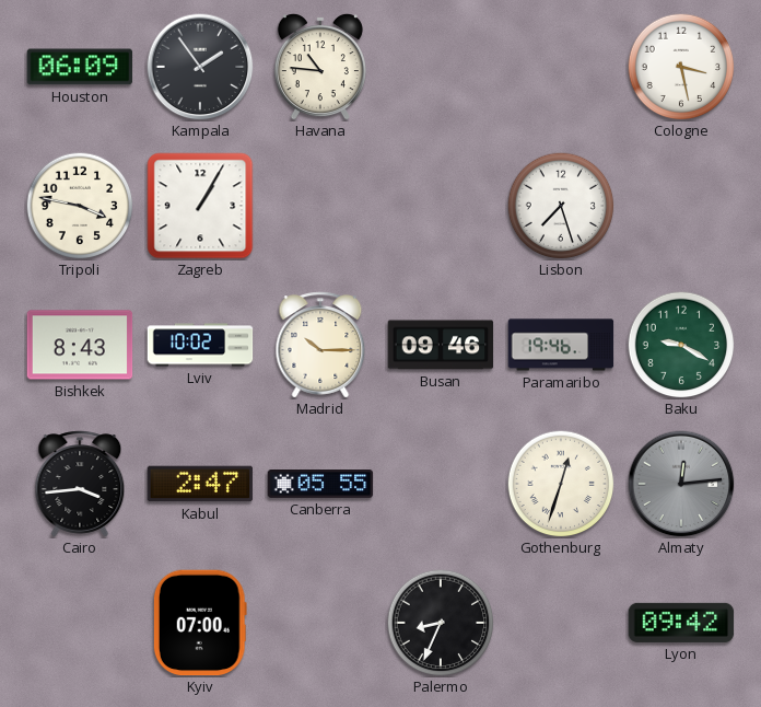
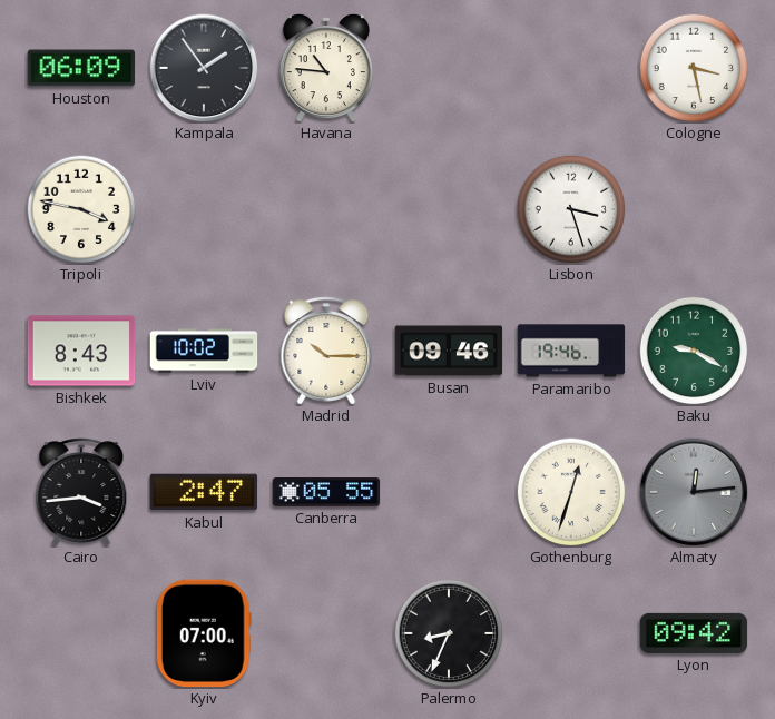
Zagreb: 1:05 -> none (200, 206)
Lisbon: 7:27 -> 3:27 (571, 209)
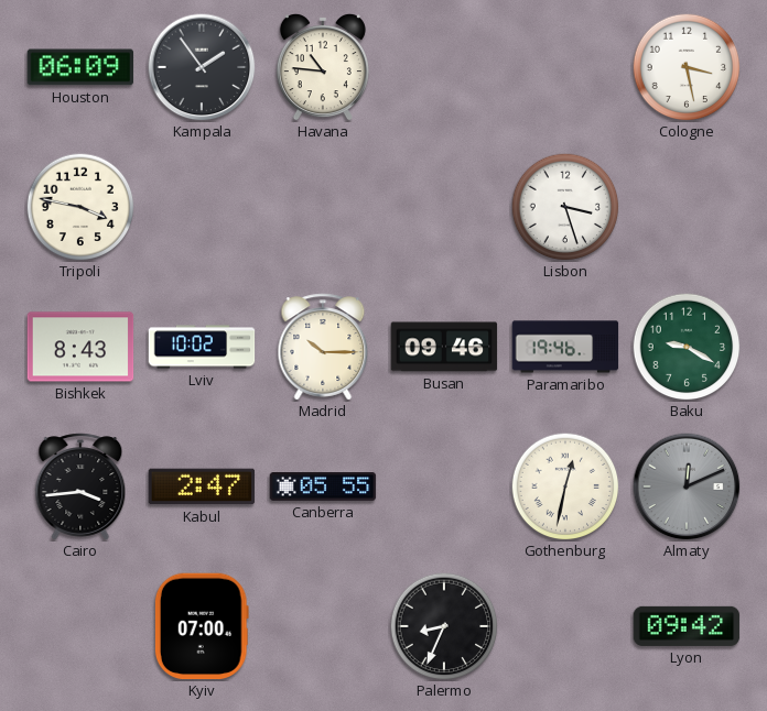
Gothenburg: 12:33 -> 12:32 (565, 486)
Almaty: 12:14 -> 12:11 (687, 486)
